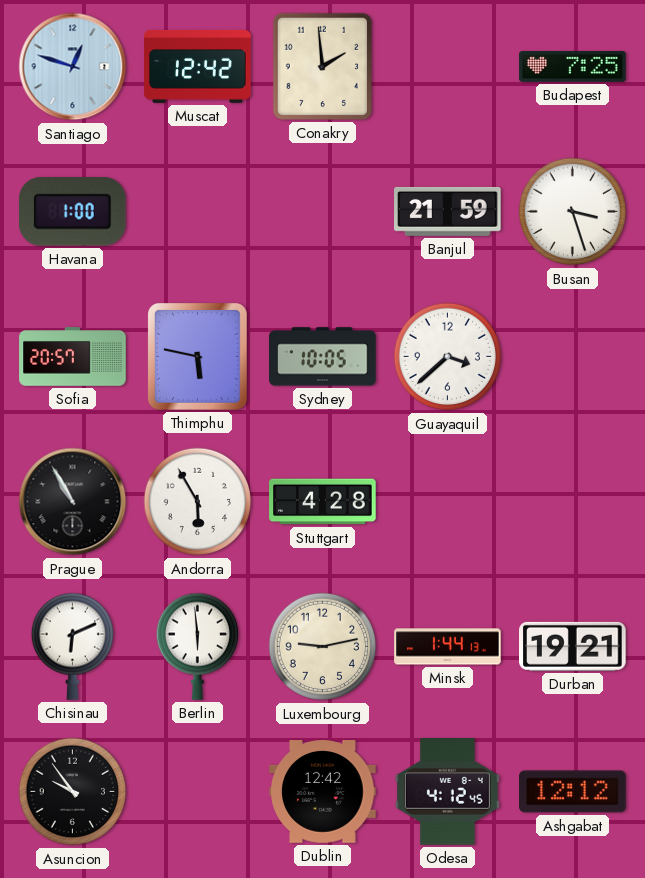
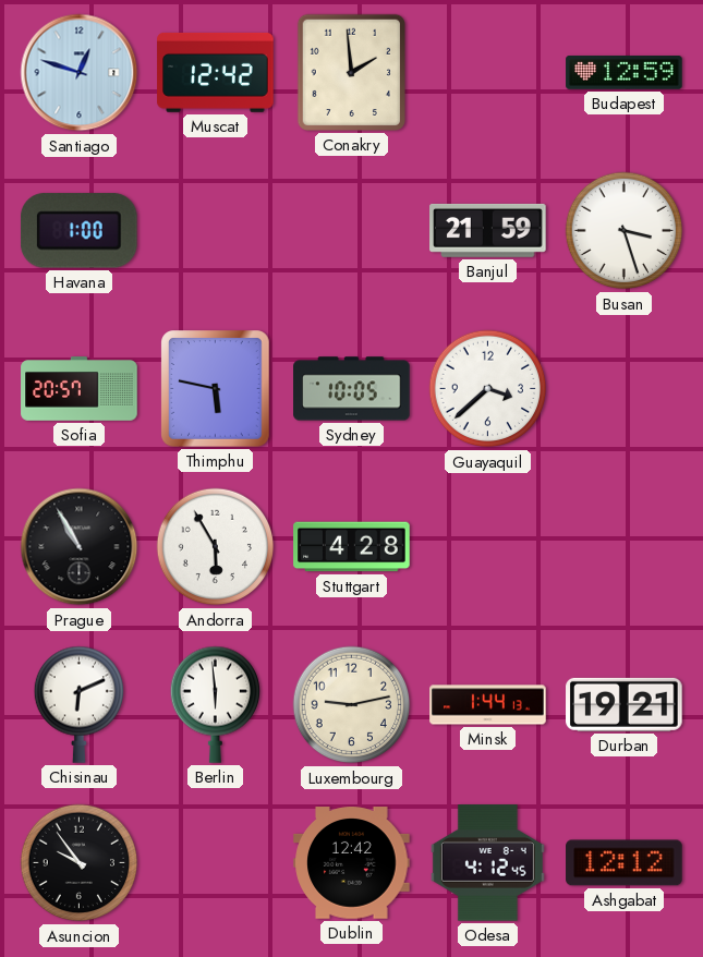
Budapest: 7:25 -> 12:59 (625, 73)
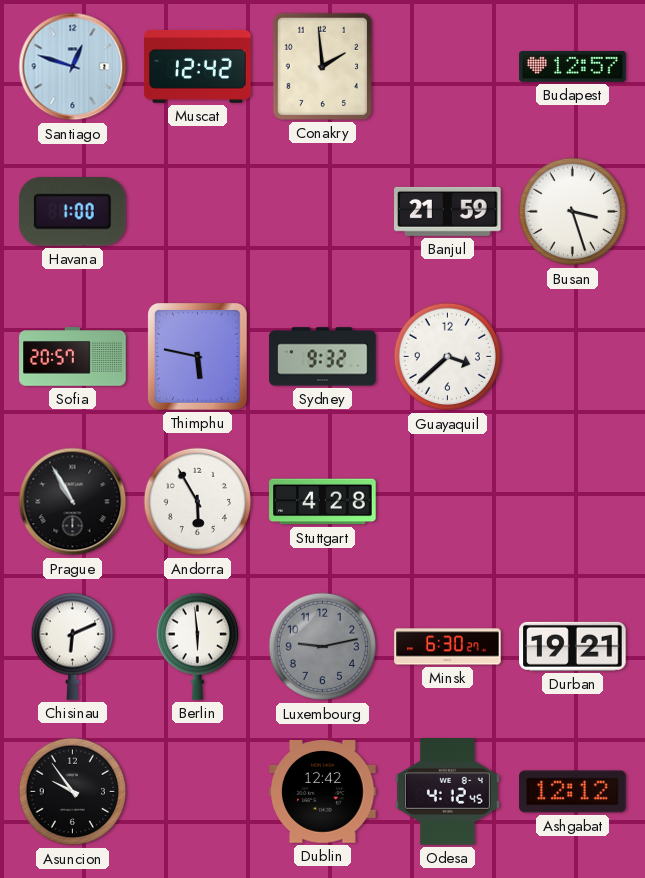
Budapest: 12:59 -> 12:57 (573, 67)
Sydney: 10:05 -> 9:32 (323, 357)
Luxembourg dial: cream -> grey (323, 647)
Minsk: 1:44 -> 6:30 (448, 647)
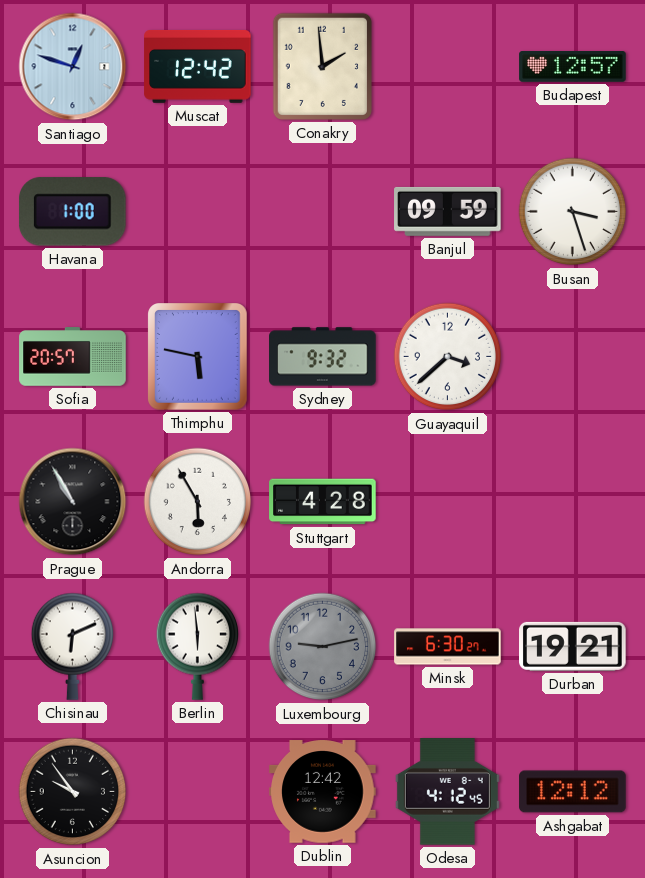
Banjul: 21:59 -> 09:59 (448, 211)
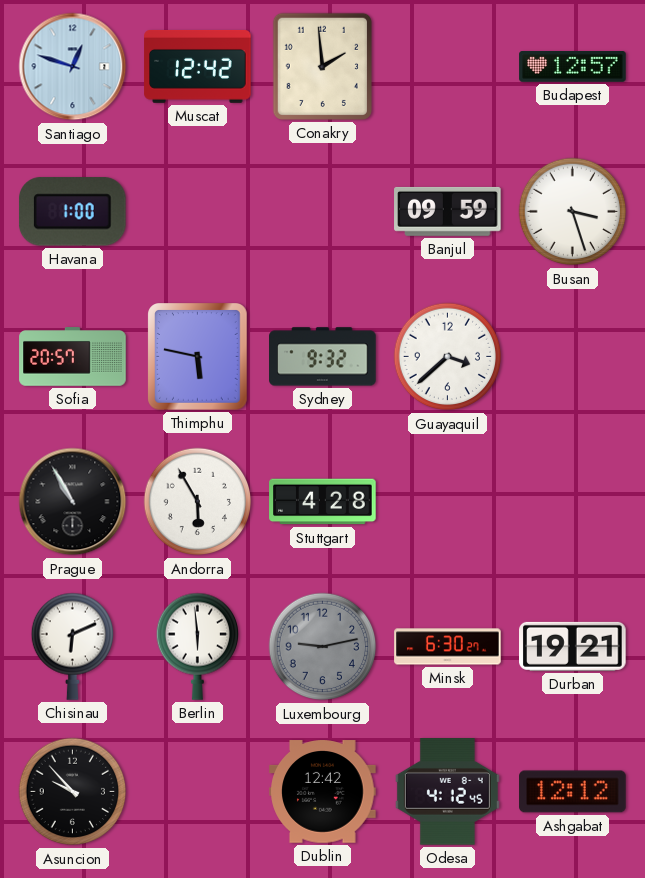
Asuncion: 9:54 -> 9:53 (73, 792)
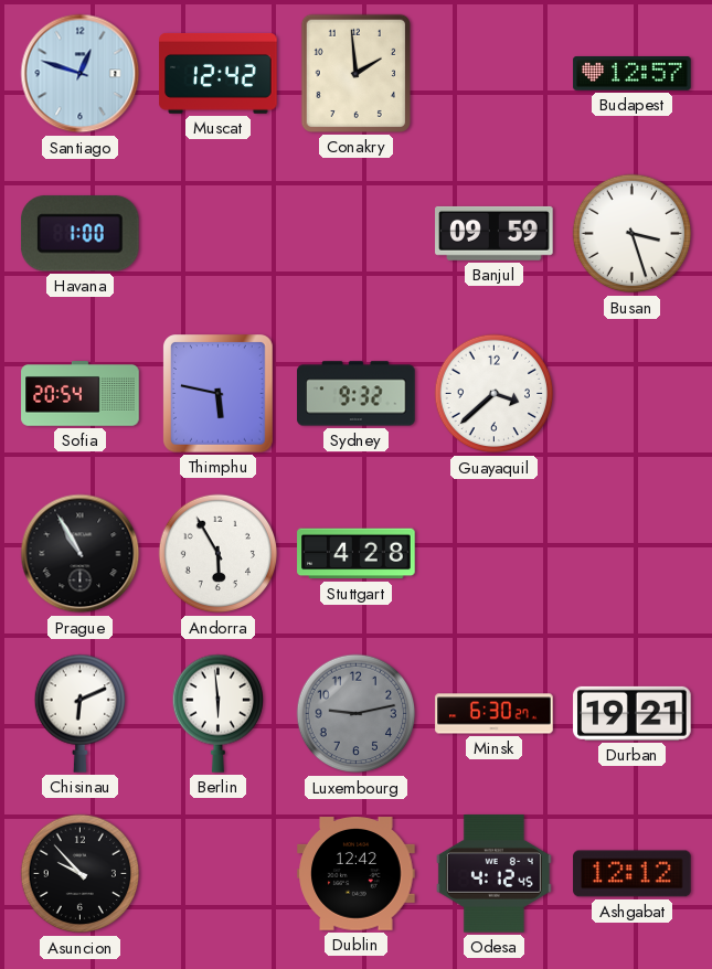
Sofia: 20:57 -> 20:54 (81, 394)
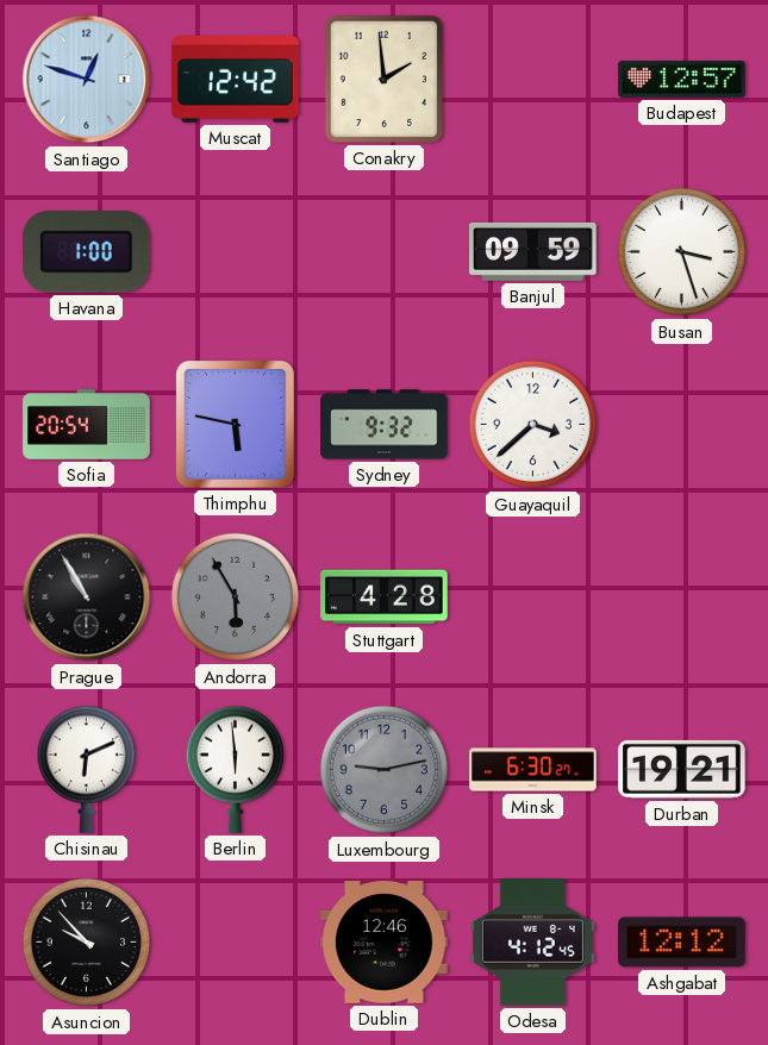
Andorra dial: white -> grey (236, 597)
Dublin: 12:42 -> 12:46 (385, 943)
